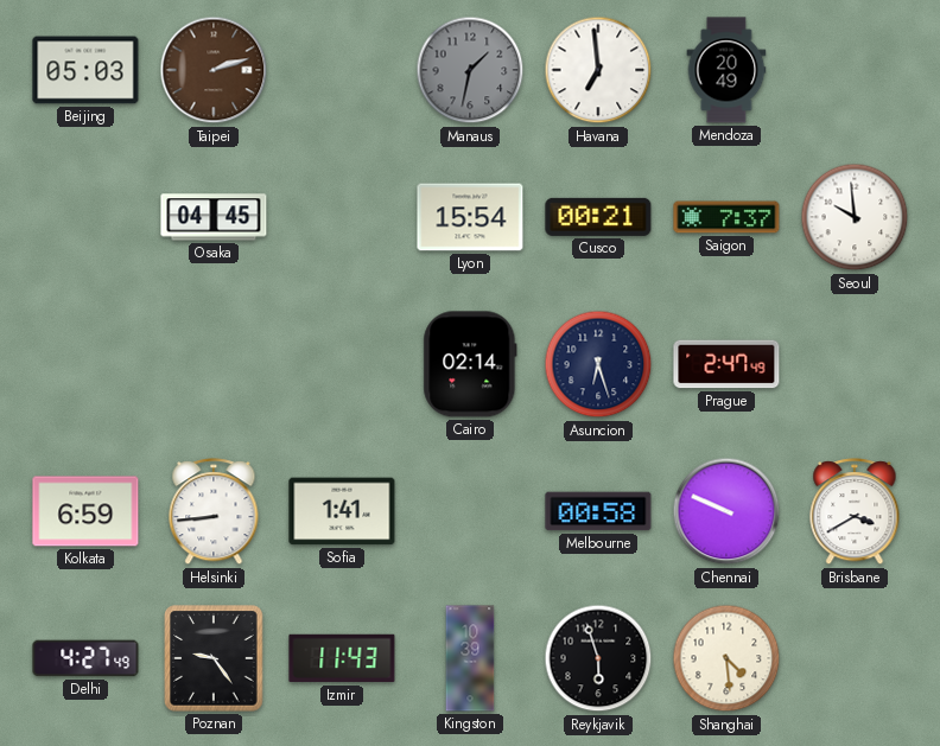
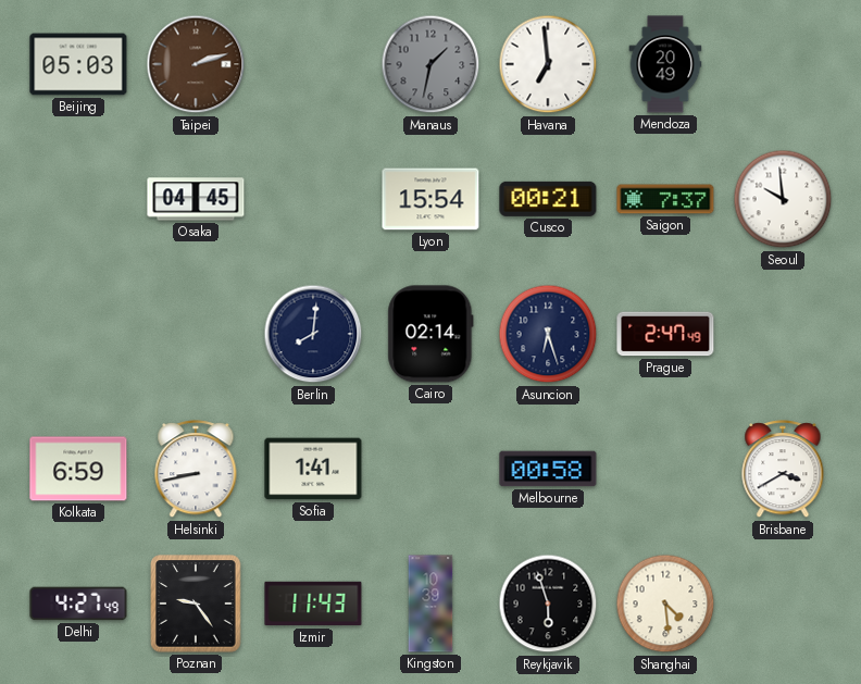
Berlin: none -> 8:01 (313, 334)
Helsinki: 8:44 -> 8:43 (196, 470)
Chennai: 9:49 -> none (726, 511)
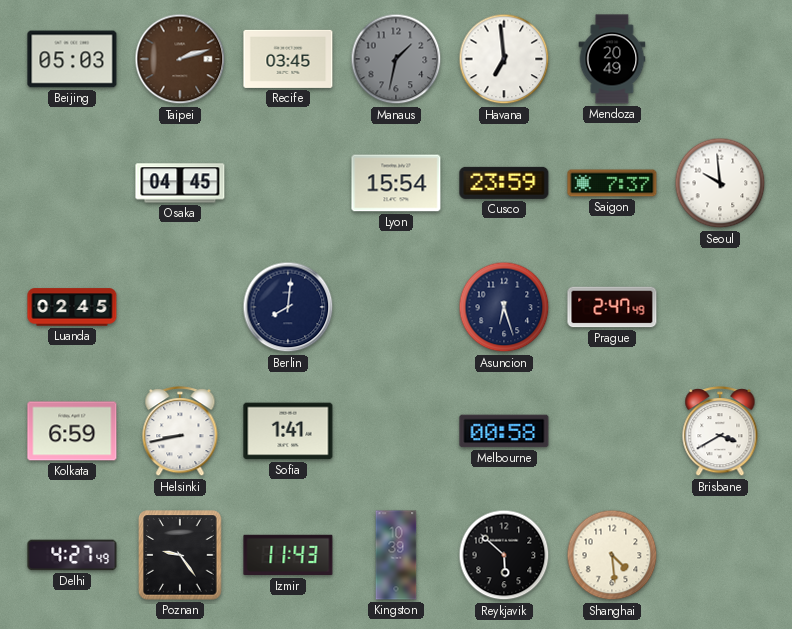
Recife: none -> 03:45 (288, 59)
Cusco: 00:21 -> 23:59 (504, 183)
Luanda: none -> 02:45 (72, 307)
Cairo: 02:14 -> none (430, 334)
Reykjavik: 5:57 -> 5:52 (504, 555)
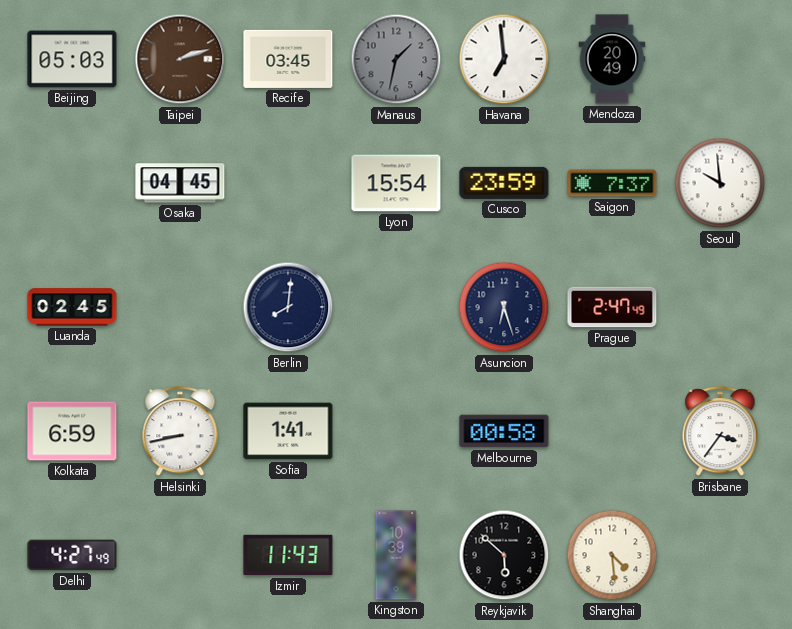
Brisbane: 3:40 -> 3:36 (720, 432)
Poznan: 9:24 -> none (180, 555)
